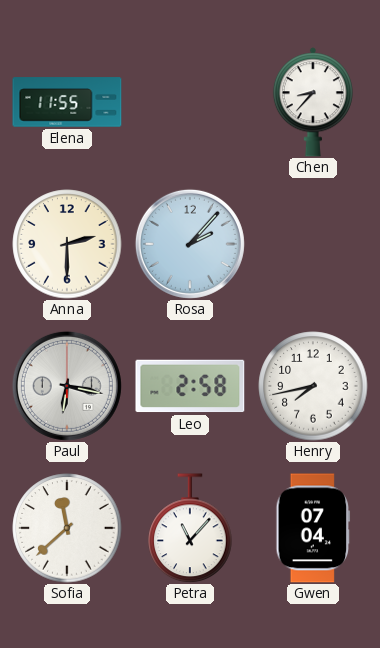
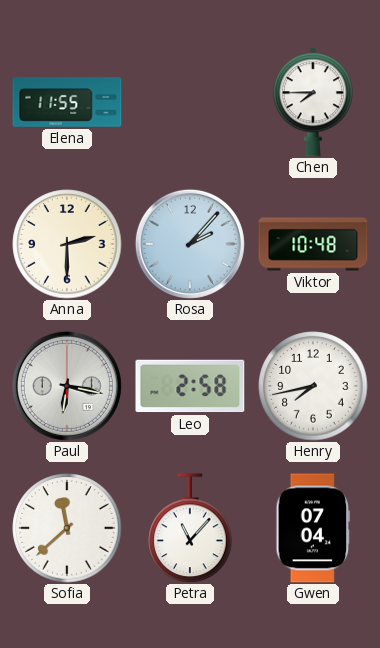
Chen: 8:37 -> 7:45 (313, 102)
Viktor: none -> 10:48 (313, 244)
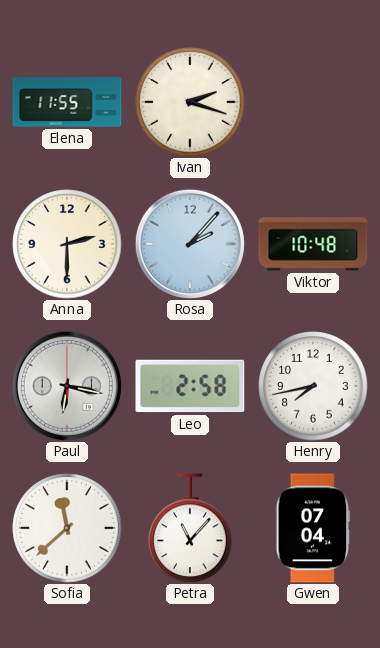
Ivan: none -> 2:18 (190, 102)
Chen: 7:45 -> none (313, 102)
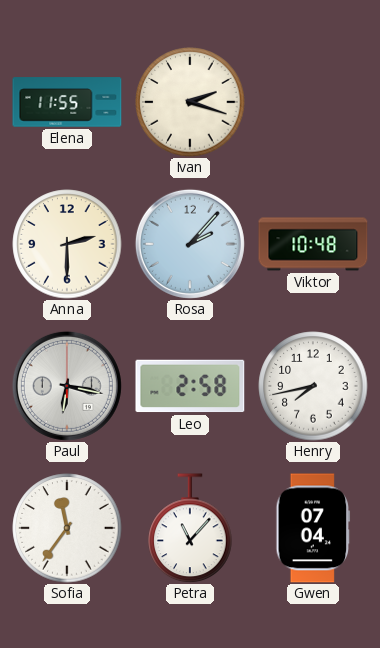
Sofia: 11:38 -> 11:36 (67, 528)
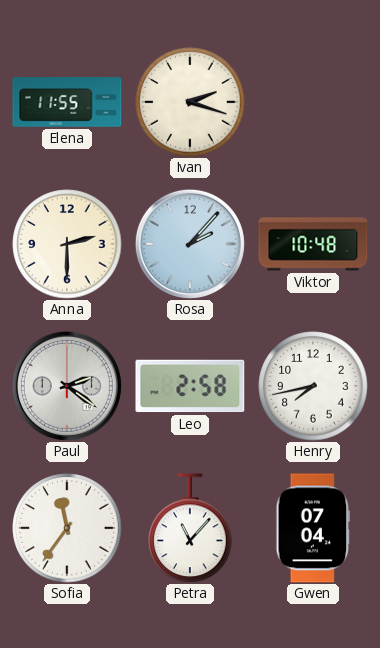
Paul: 6:17 -> 2:21 (67, 386)
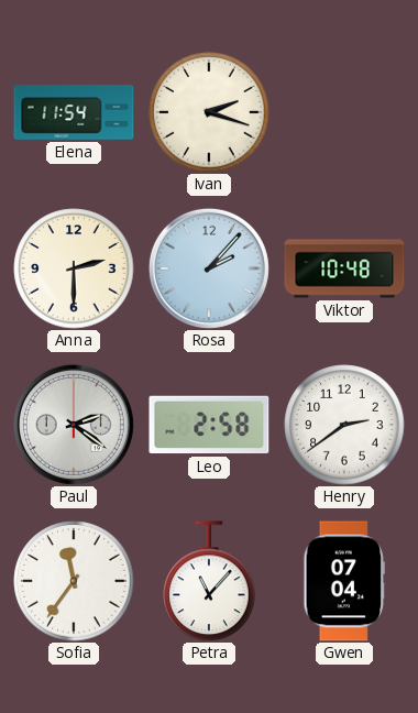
Elena: 11:55 -> 11:54 (74, 112)
Henry: 7:43 -> 2:39 (344, 425)
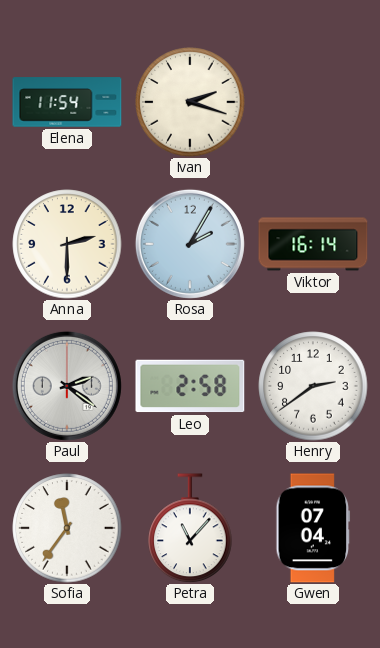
Rosa: 2:07 -> 2:05 (190, 244)
Viktor: 10:48 -> 16:14 (313, 244)
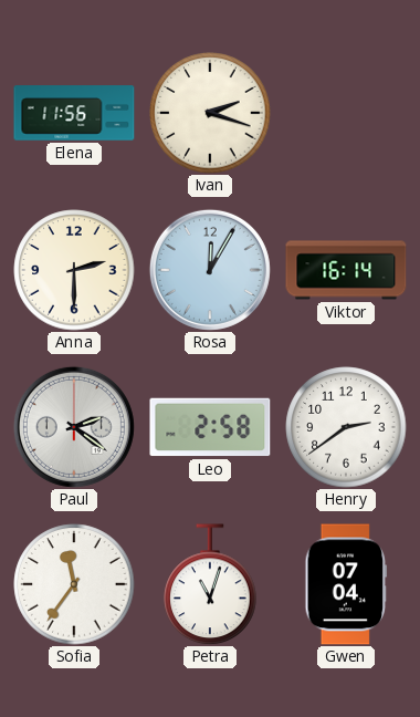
Elena: 11:54 -> 11:56 (74, 113)
Rosa: 2:05 -> 12:05 (210, 270)
Petra: 11:07 -> 11:03 (210, 584)
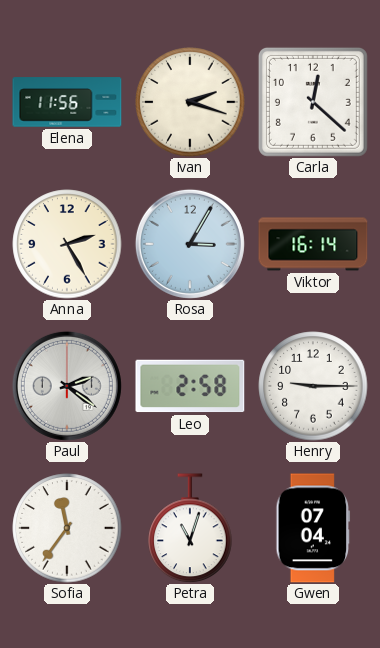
Carla: none -> 12:22 (313, 102)
Anna: 2:30 -> 2:25 (67, 244)
Rosa: 12:05 -> 3:05 (190, 244)
Henry: 2:39 -> 9:15 (313, 386)
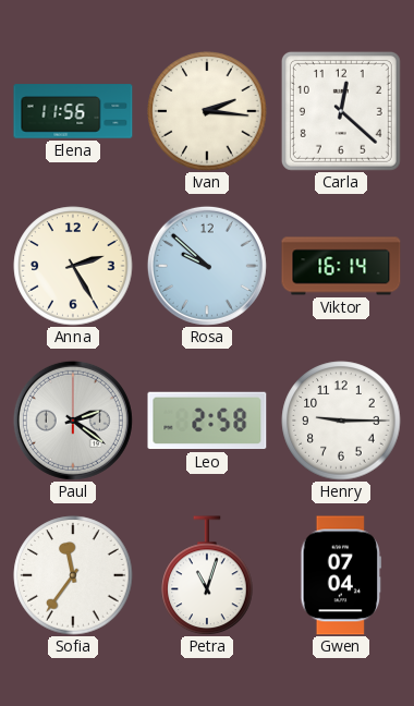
Ivan: 2:18 -> 2:16 (207, 111)
Rosa: 3:05 -> 9:52 (207, 266)
